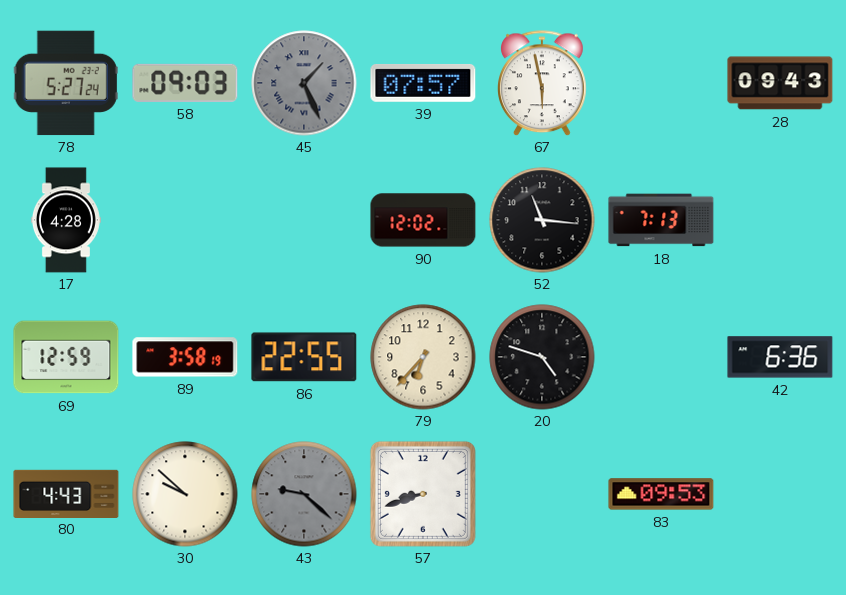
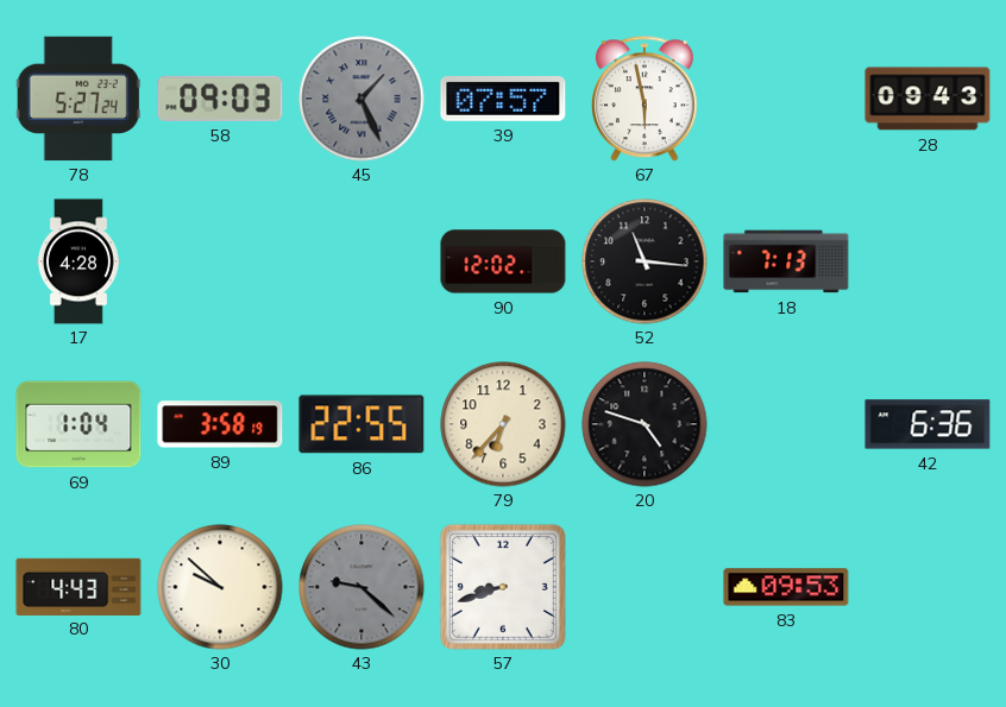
69: 12:59 -> 1:04 (78, 424)
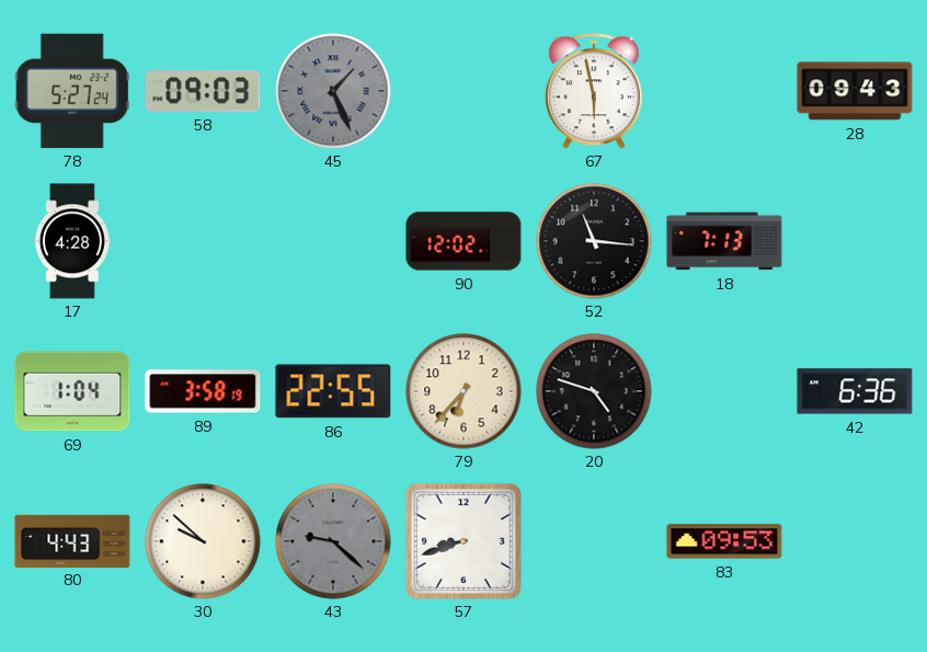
39: 07:57 -> none (503, 99)
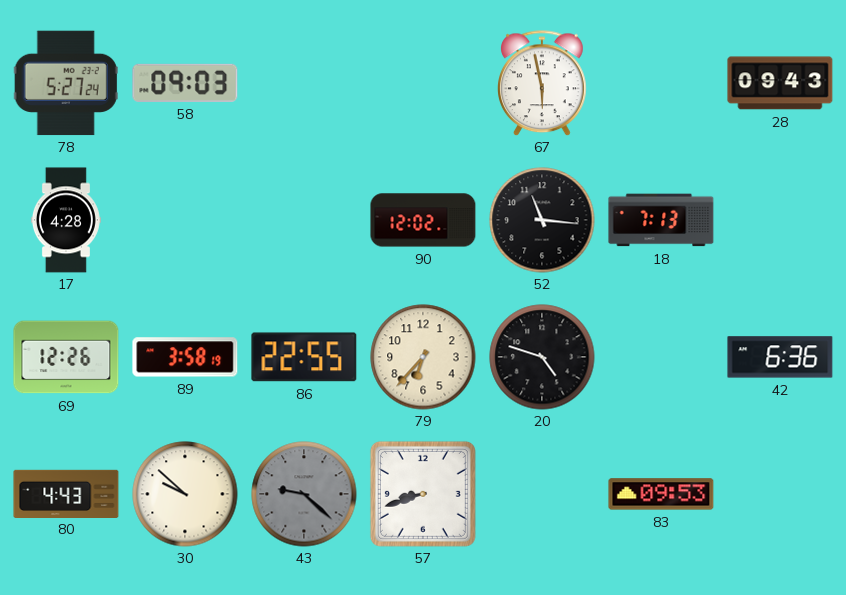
45: 1:26 -> none (333, 91)
69: 1:04 -> 12:26 (66, 357)
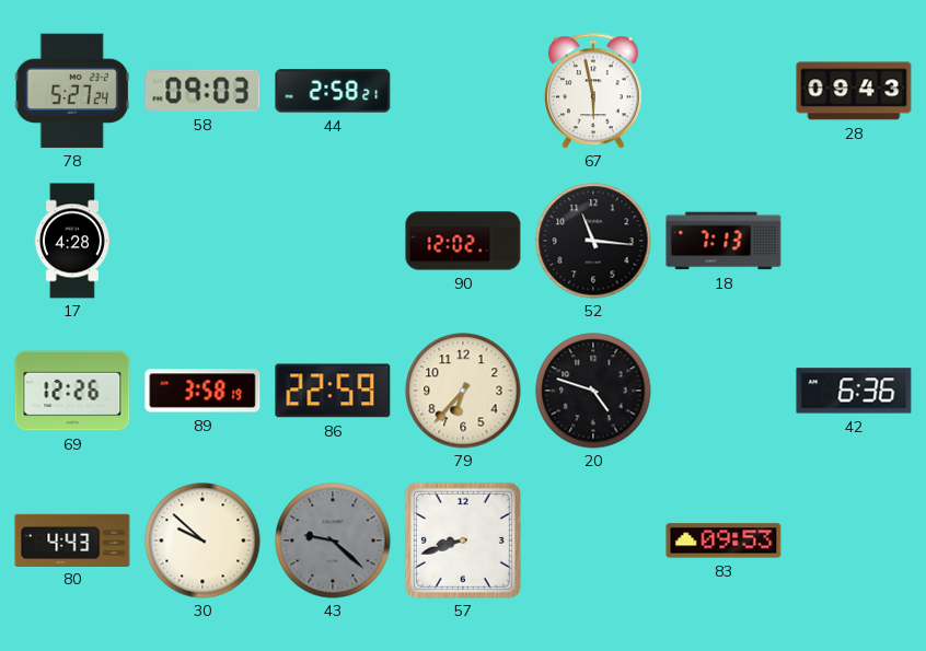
44: none -> 2:58 (333, 91)
86: 22:55 -> 22:59 (333, 391)
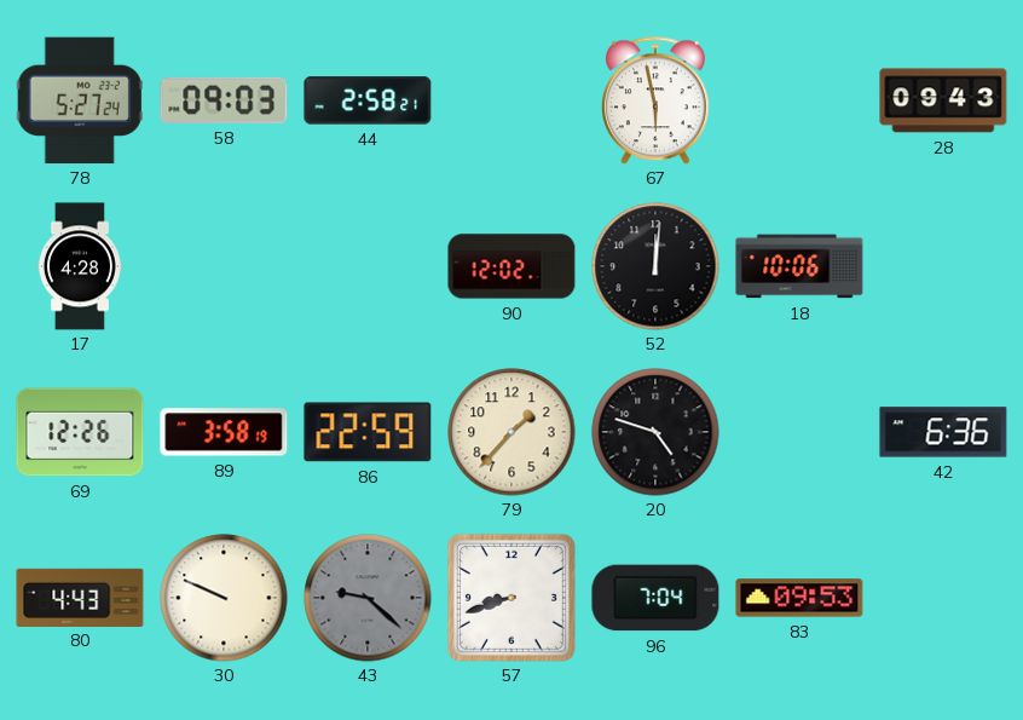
52: 11:16 -> 12:01 (655, 266)
18: 7:13 -> 10:06 (799, 266)
79: 6:37 -> 1:37 (511, 432)
30: 9:52 -> 9:49 (224, 598)
96: none -> 7:04 (655, 598)
